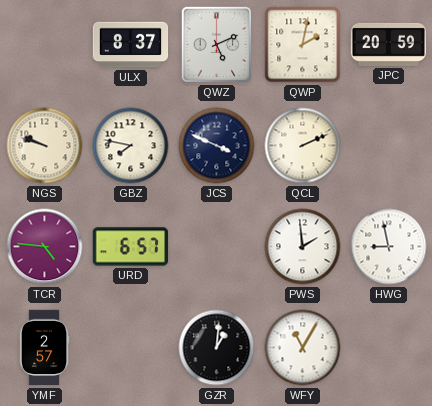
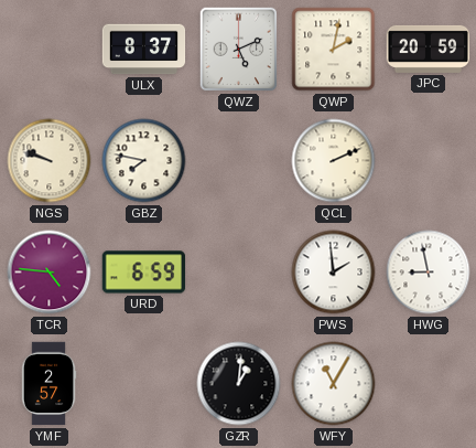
JCS: 3:49 -> none (217, 146)
URD: 6:57 -> 6:59 (144, 273)
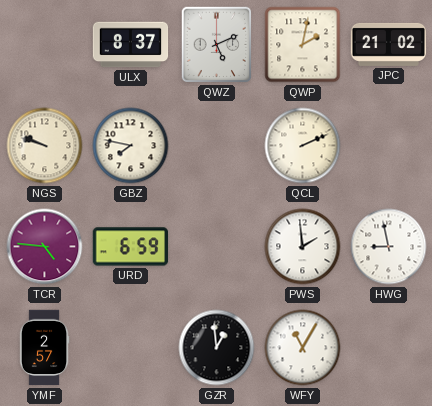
JPC: 20:59 -> 21:02 (389, 44)
GZR: 1:01 -> 12:59 (217, 348)
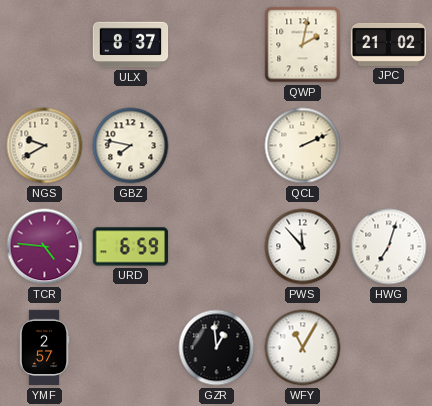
QWZ: 5:11 -> none (217, 45)
NGS: 9:48 -> 9:40 (45, 146)
PWS: 1:59 -> 11:53 (303, 247)
HWG: 8:58 -> 7:03 (389, 247)
